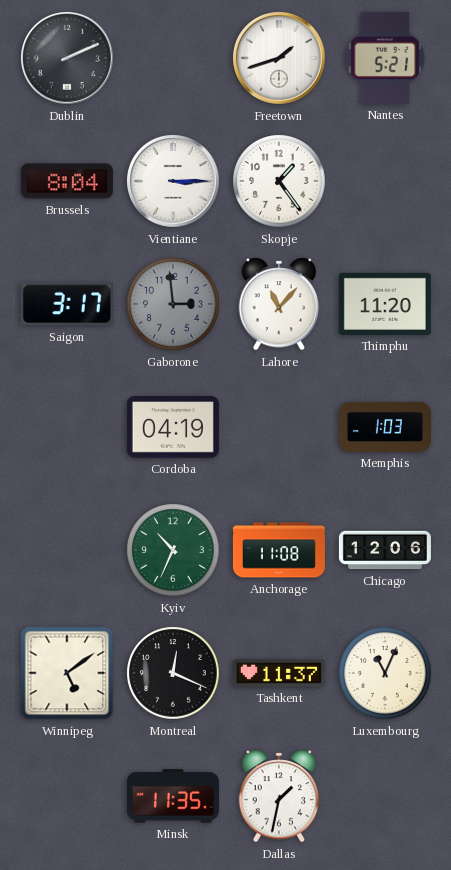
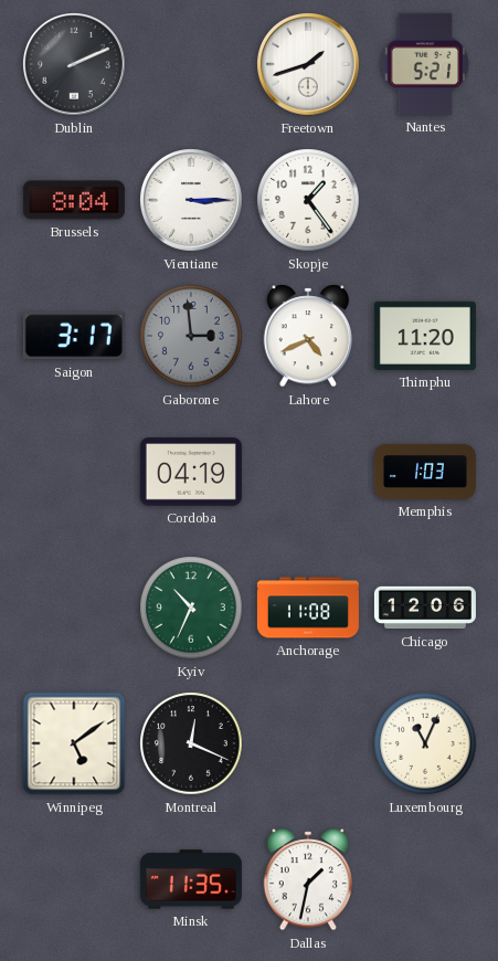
Lahore: 11:07 -> 4:41 (308, 336)
Tashkent: 11:37 -> none (279, 673)
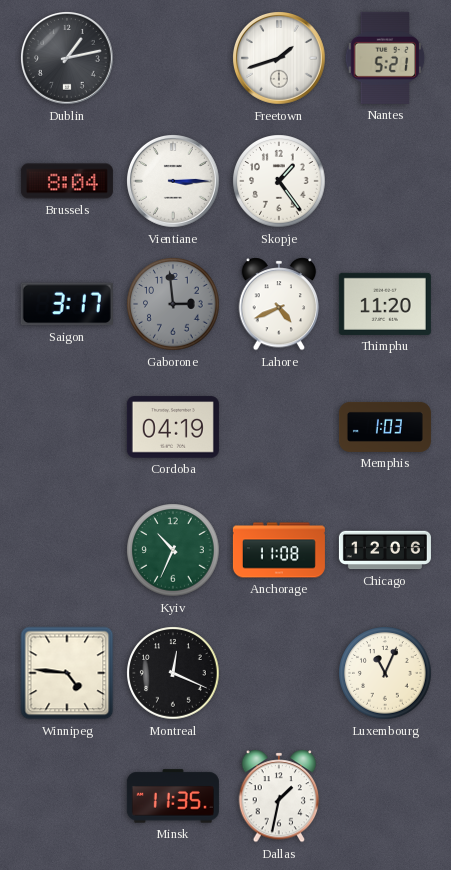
Dublin: 2:11 -> 1:13 (68, 59)
Winnipeg: 5:09 -> 4:46 (67, 673)
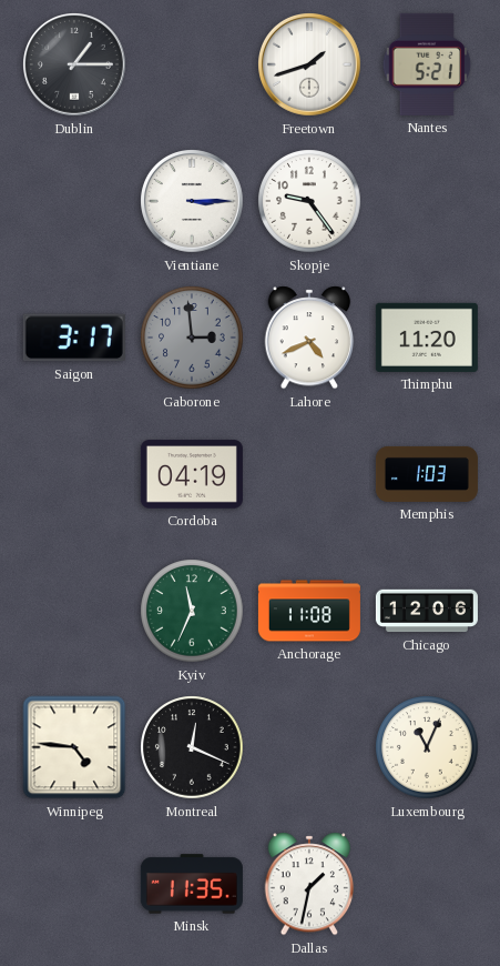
Dublin: 1:13 -> 1:15 (75, 66)
Brussels: 8:04 -> none (67, 181)
Skopje: 1:24 -> 9:24 (309, 201)
Kyiv: 10:34 -> 11:34 (192, 611)
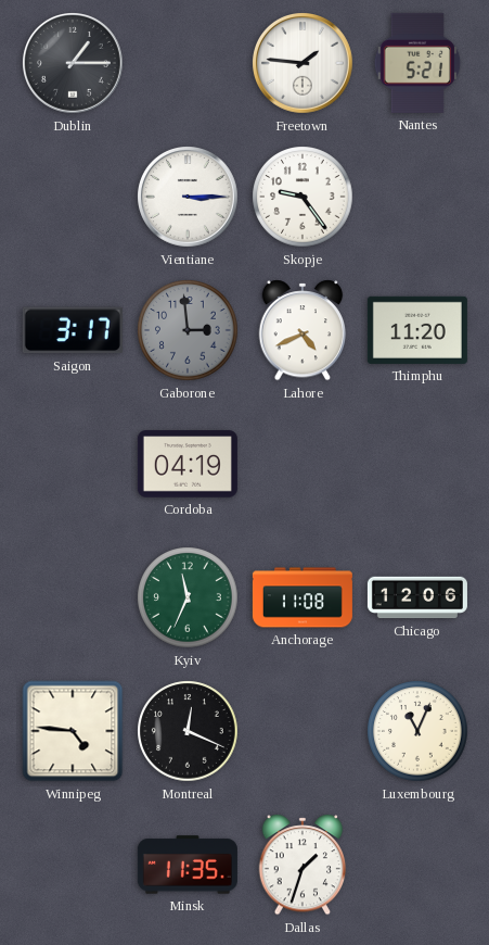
Freetown: 1:42 -> 1:46 (304, 64)
Memphis: 1:03 -> none (427, 474)
Dallas: 1:32 -> 1:33 (303, 865)
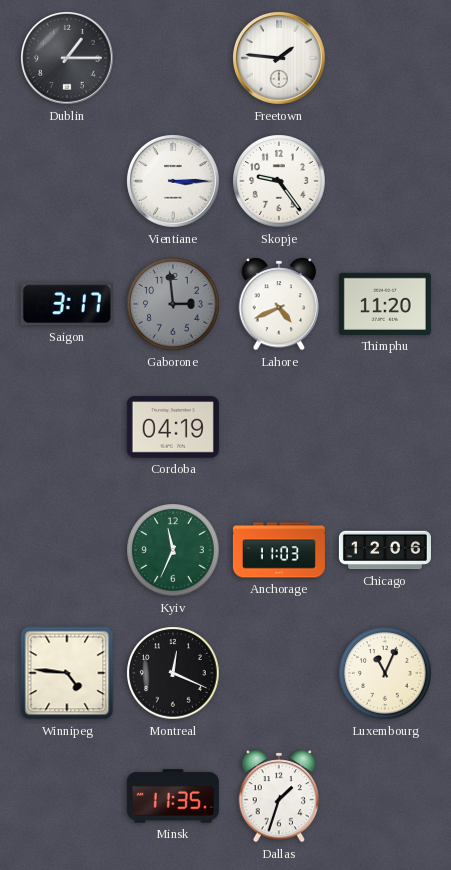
Nantes: 5:21 -> none (417, 63)
Anchorage: 11:08 -> 11:03 (279, 550)
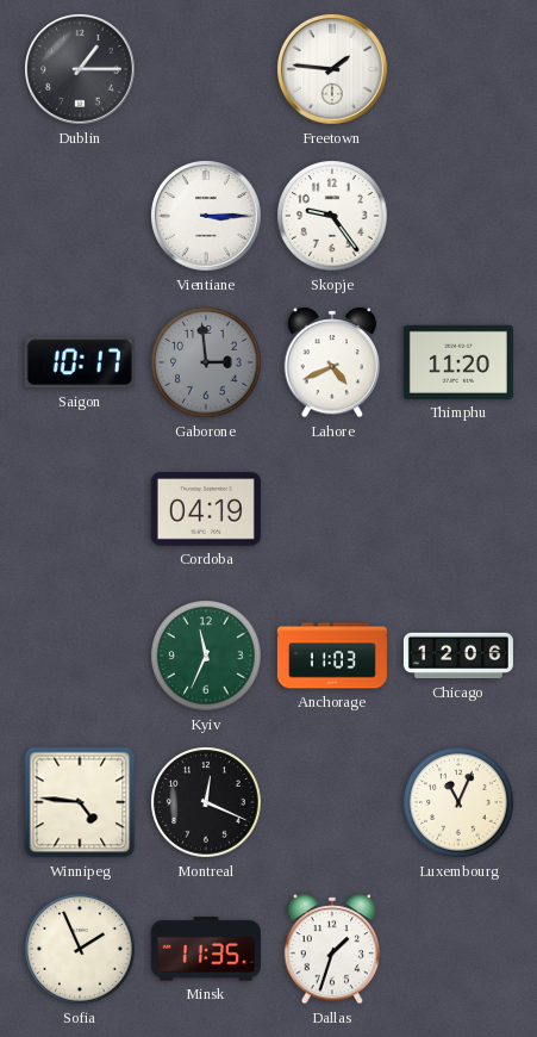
Saigon: 3:17 -> 10:17 (80, 362)
Sofia: none -> 1:56 (80, 949)
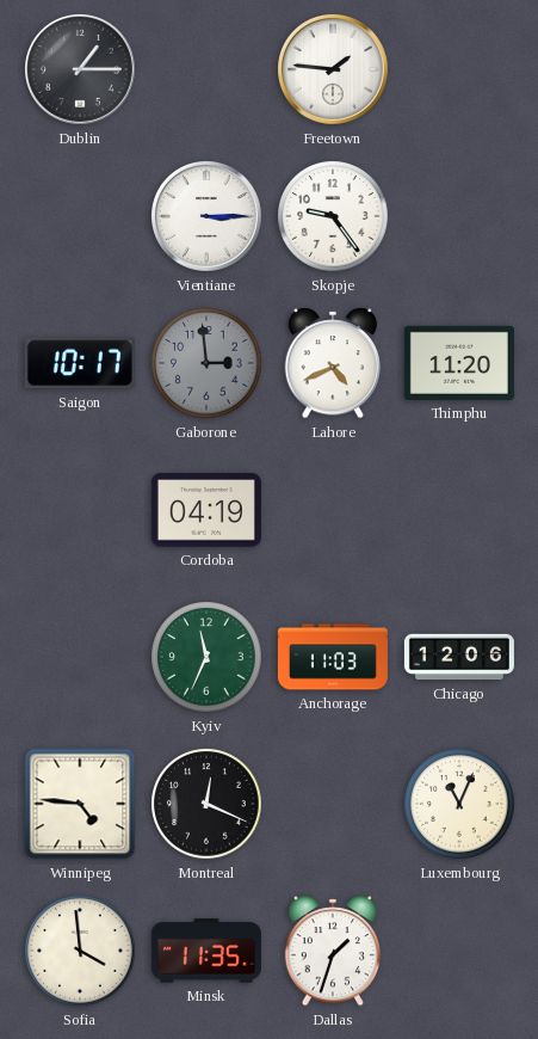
Sofia: 1:56 -> 3:59 (80, 951)
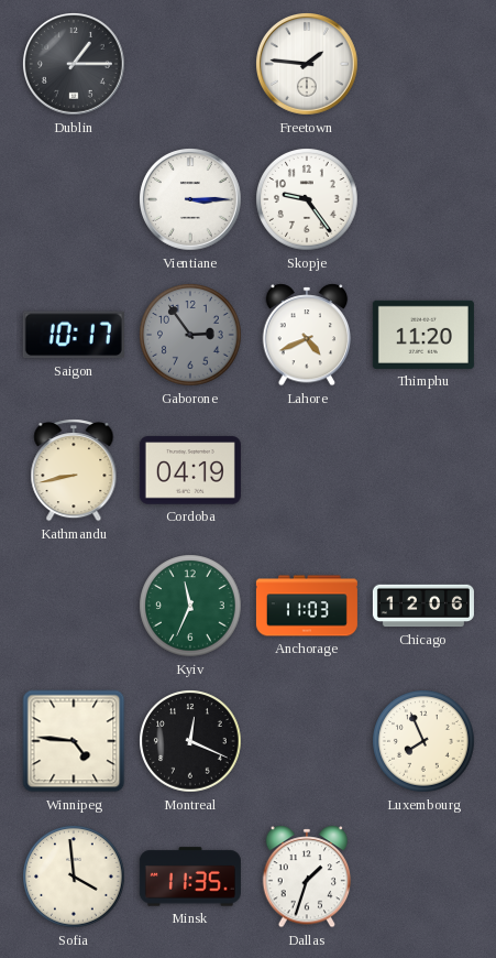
Gaborone: 2:59 -> 2:54 (190, 335)
Kathmandu: none -> 8:43 (74, 470)
Luxembourg: 11:04 -> 7:56 (423, 741)
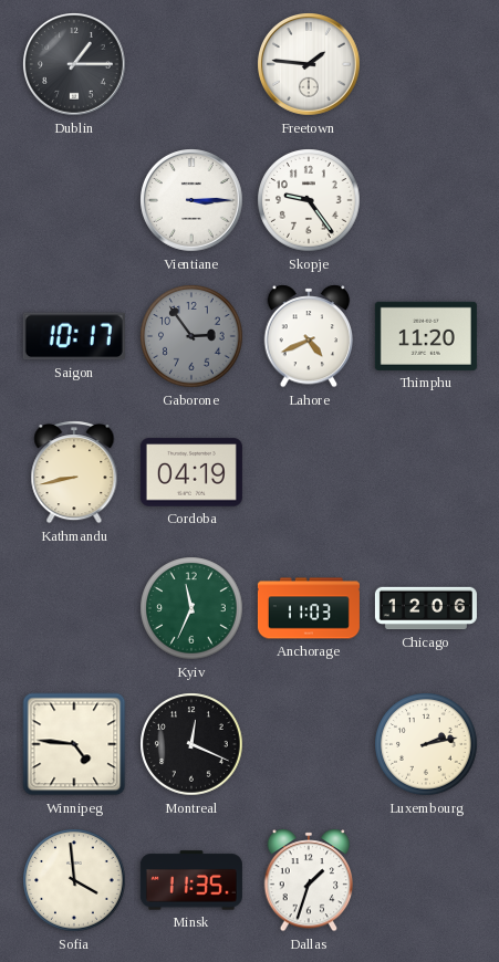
Luxembourg: 7:56 -> 2:13 (426, 744)
